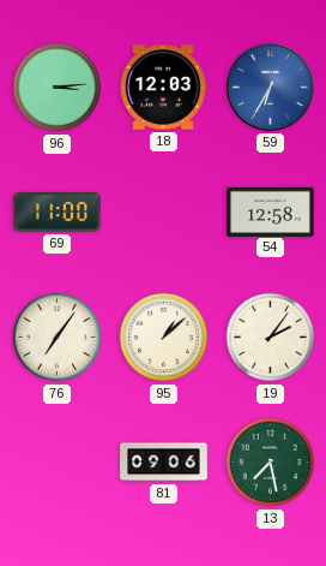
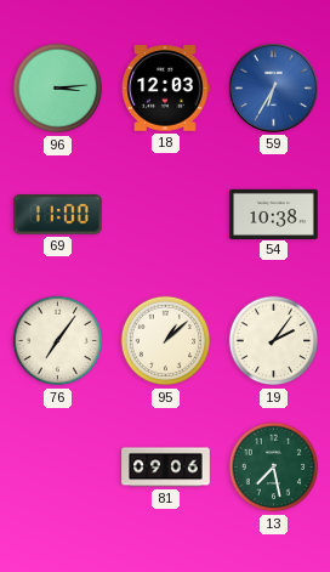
54: 12:58 -> 10:38 (274, 214)
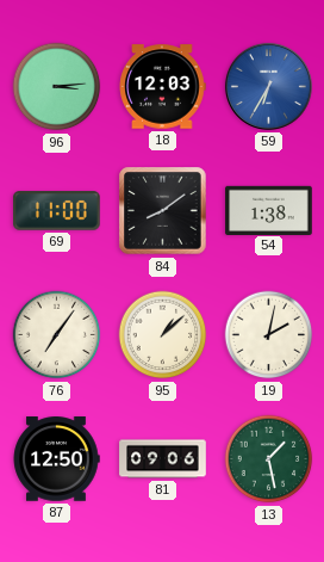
84: none -> 8:09 (163, 211)
54: 10:38 -> 1:38 (269, 210)
19: 2:06 -> 2:02 (269, 335)
87: none -> 12:50 (56, 459)
13: 7:28 -> 1:28 (269, 459)
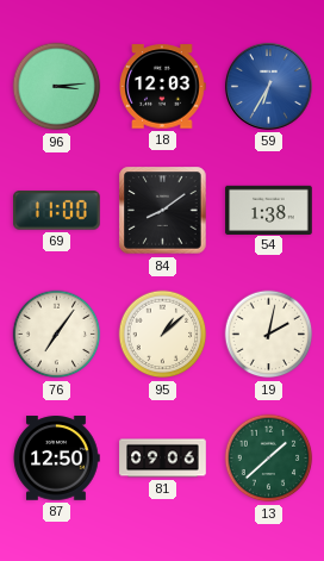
13: 1:28 -> 1:38 (269, 459)
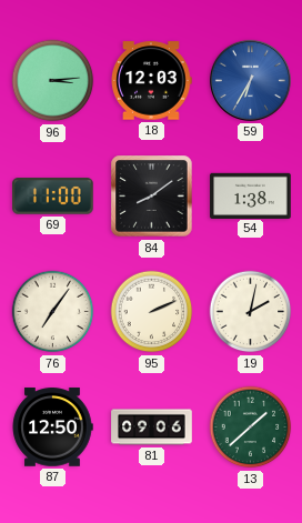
95: 1:08 -> 2:11 (152, 312)
